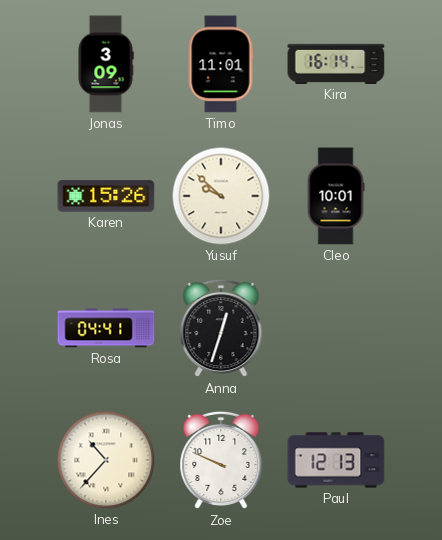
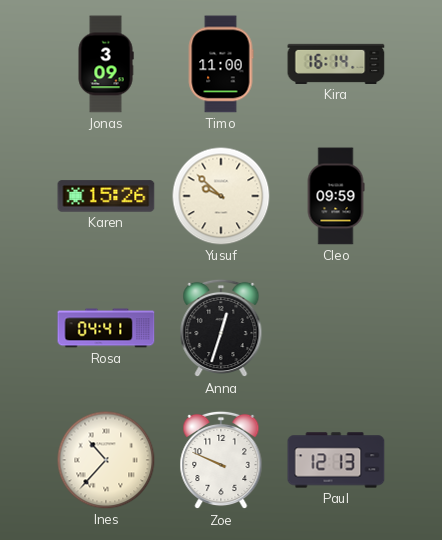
Timo: 11:01 -> 11:00 (221, 64)
Cleo: 10:01 -> 09:59 (336, 196)
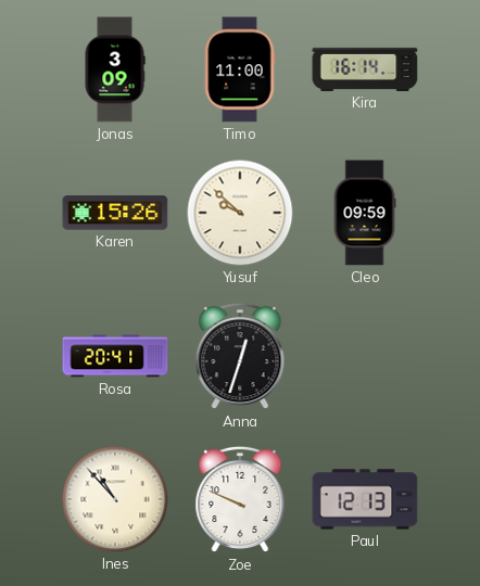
Rosa: 04:41 -> 20:41 (115, 356)
Ines: 10:37 -> 10:53 (115, 499)
